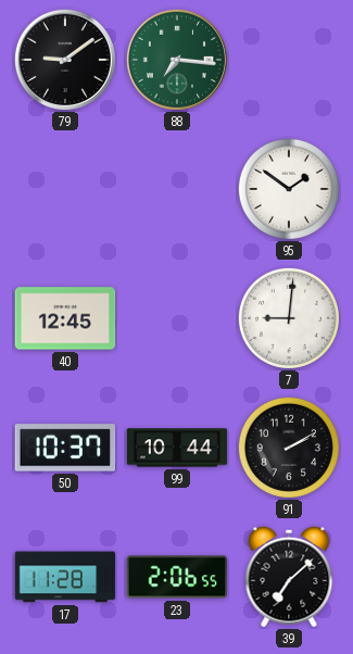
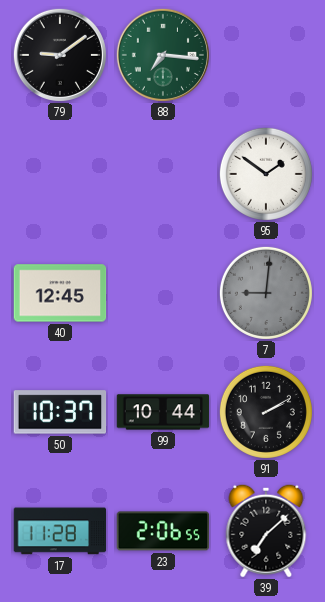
7 dial: white -> grey (266, 293)
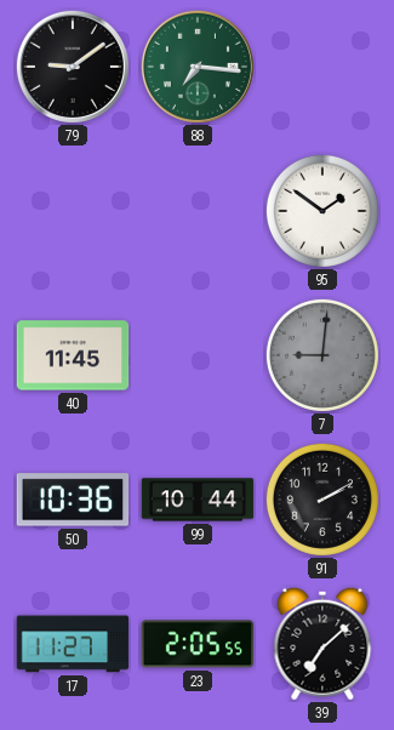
40: 12:45 -> 11:45 (73, 355)
50: 10:37 -> 10:36 (73, 500)
17: 11:28 -> 11:27 (73, 644)
23: 2:06 -> 2:05 (198, 644)
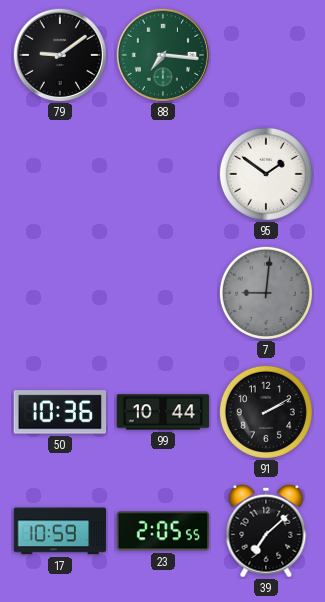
40: 11:45 -> none (73, 355)
17: 11:27 -> 10:59 (60, 531)
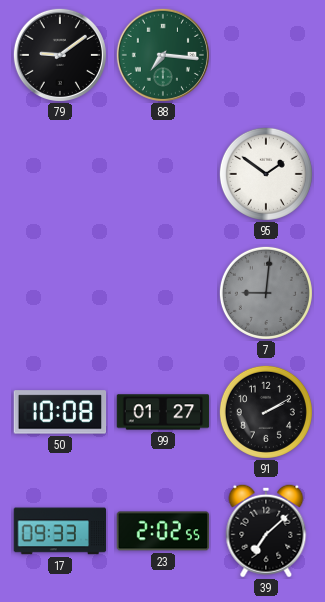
50: 10:36 -> 10:08 (60, 412)
99: 10:44 -> 01:27 (163, 412)
17: 10:59 -> 09:33 (60, 531)
23: 2:05 -> 2:02 (163, 531)
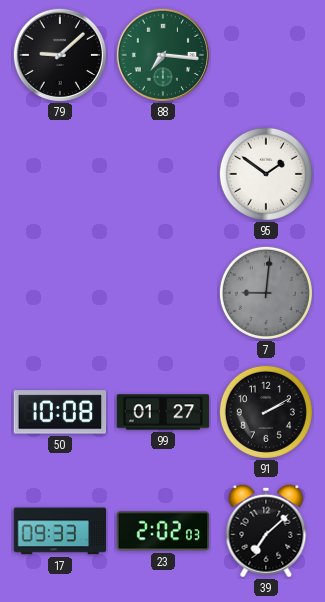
79: 9:09 -> 9:08 (60, 55)
23: 2:02:55 -> 2:02:03 (163, 531)
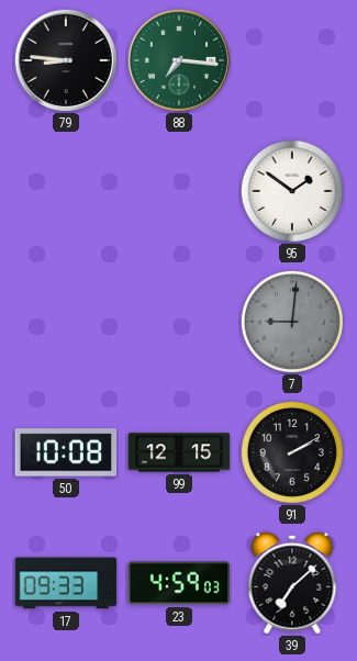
79: 9:08 -> 8:46 (66, 60)
99: 01:27 -> 12:15 (179, 452)
23: 2:02 -> 4:59 (179, 583)
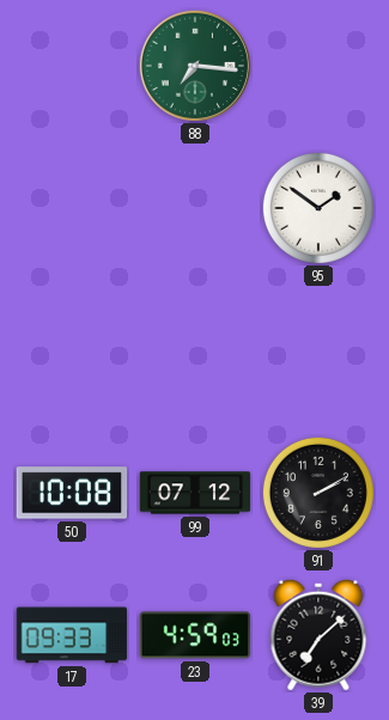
79: 8:46 -> none (66, 60)
7: 9:01 -> none (292, 322)
99: 12:15 -> 07:12 (195, 493)
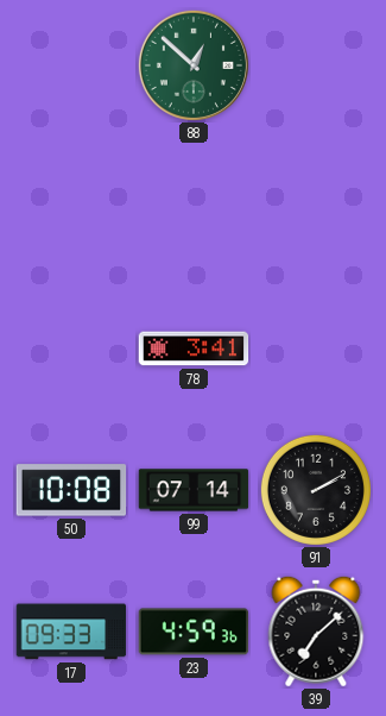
88: 7:16 -> 12:52 (194, 65)
95: 1:51 -> none (318, 208)
78: none -> 3:41 (194, 348)
99: 07:12 -> 07:14 (194, 490)
23: 4:59:03 -> 4:59:36 (194, 632)
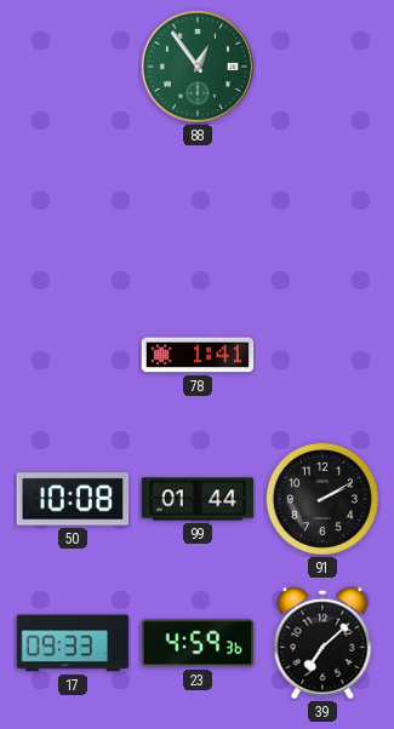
88: 12:52 -> 12:54 (198, 67)
78: 3:41 -> 1:41 (198, 355)
99: 07:14 -> 01:44 (198, 499)
